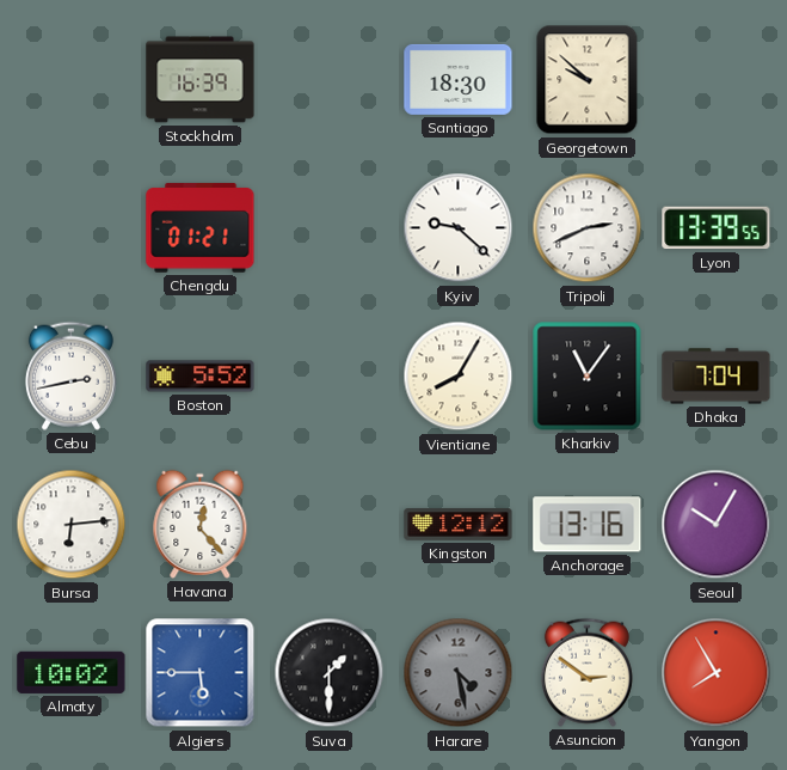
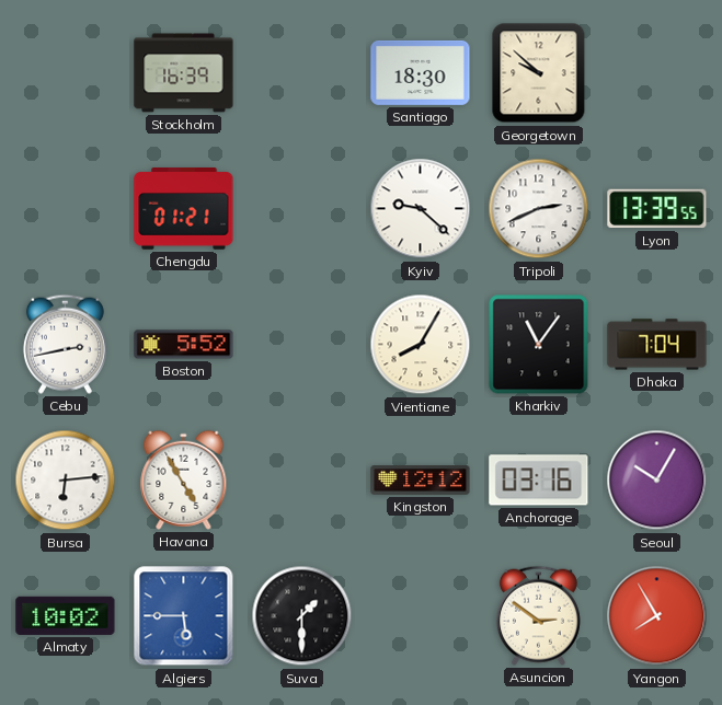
Havana: 12:23 -> 4:55 (184, 479)
Anchorage: 13:16 -> 03:16 (539, 481)
Harare: 4:28 -> none (459, 673)
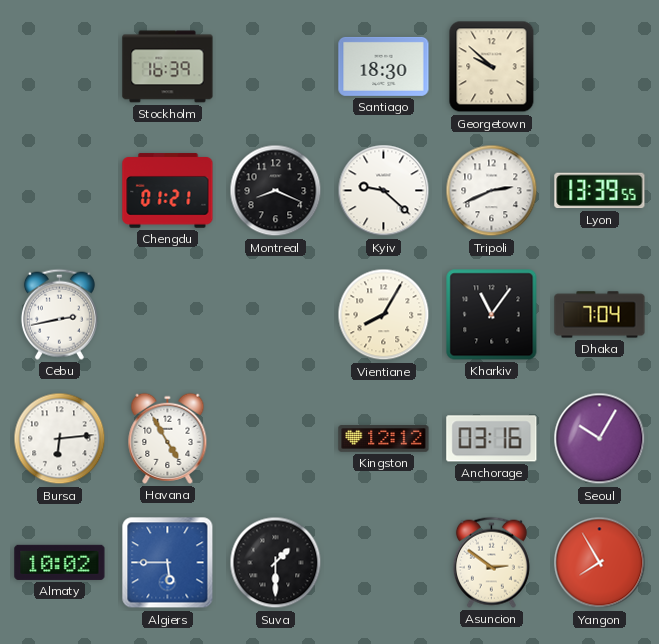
Montreal: none -> 8:19 (276, 191)
Boston: 5:52 -> none (184, 345)
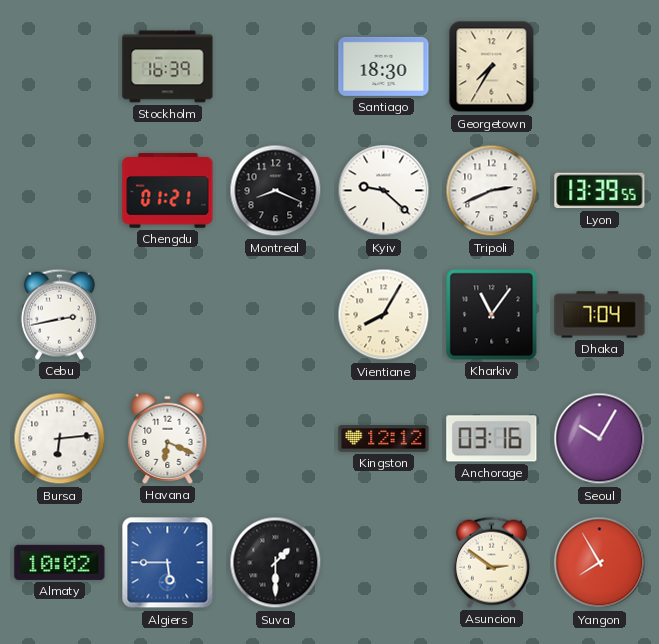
Georgetown: 9:52 -> 7:35 (492, 67)
Havana: 4:55 -> 6:19 (168, 438)
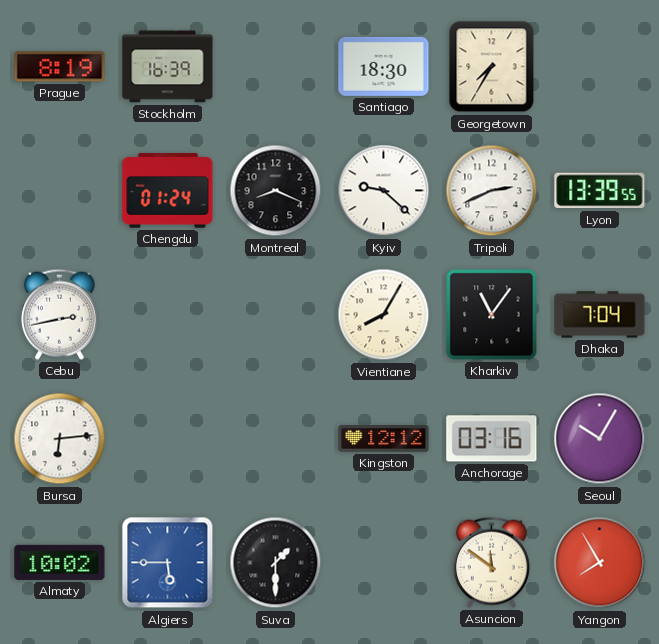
Prague: none -> 8:19 (60, 67)
Chengdu: 01:21 -> 01:24 (168, 191)
Havana: 6:19 -> none (168, 438)
Asuncion: 2:51 -> 11:51 (491, 562)
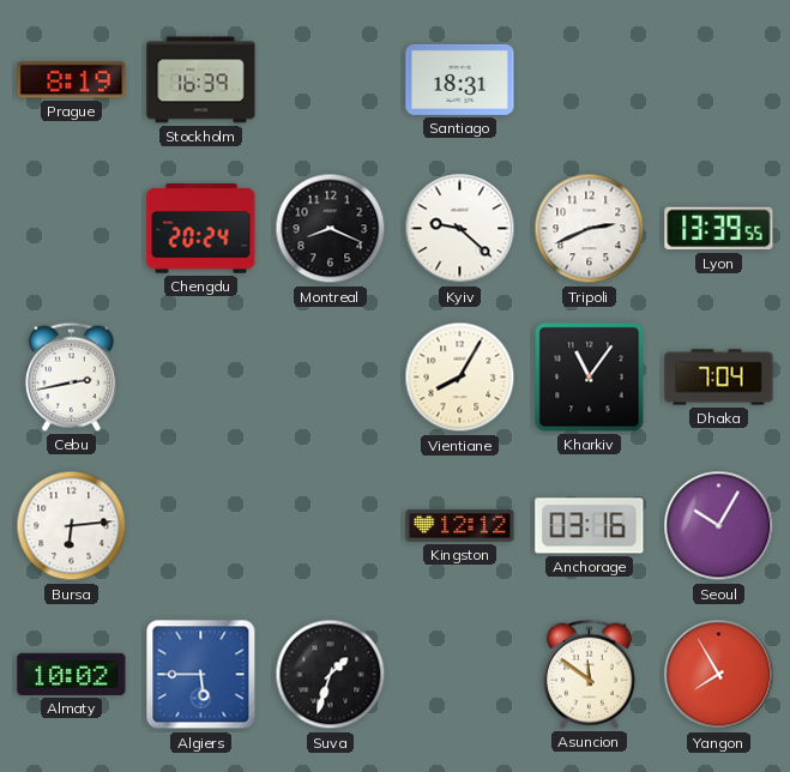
Santiago: 18:30 -> 18:31 (460, 79)
Georgetown: 7:35 -> none (492, 67)
Chengdu: 01:24 -> 20:24 (201, 229)
Suva: 1:30 -> 1:33 (331, 675)
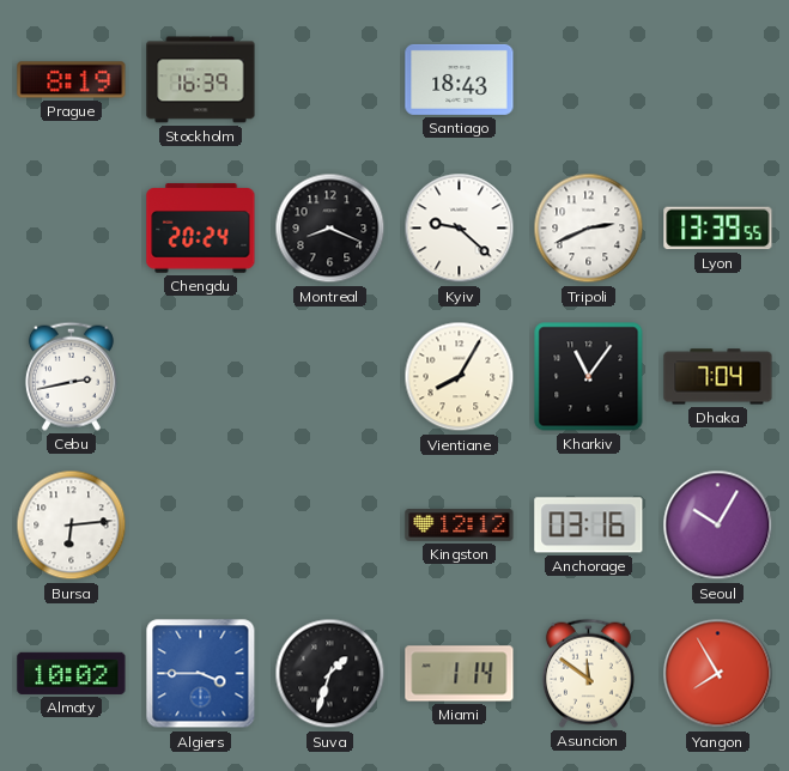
Santiago: 18:31 -> 18:43 (460, 79)
Algiers: 5:45 -> 3:45 (201, 674)
Miami: none -> 1:14 (460, 674)
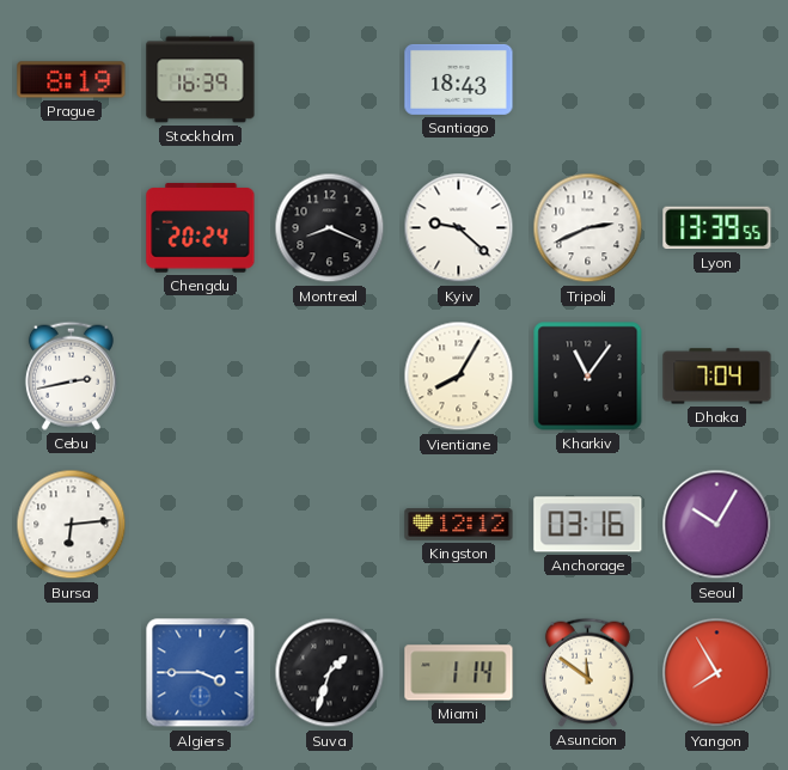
Almaty: 10:02 -> none (72, 673)
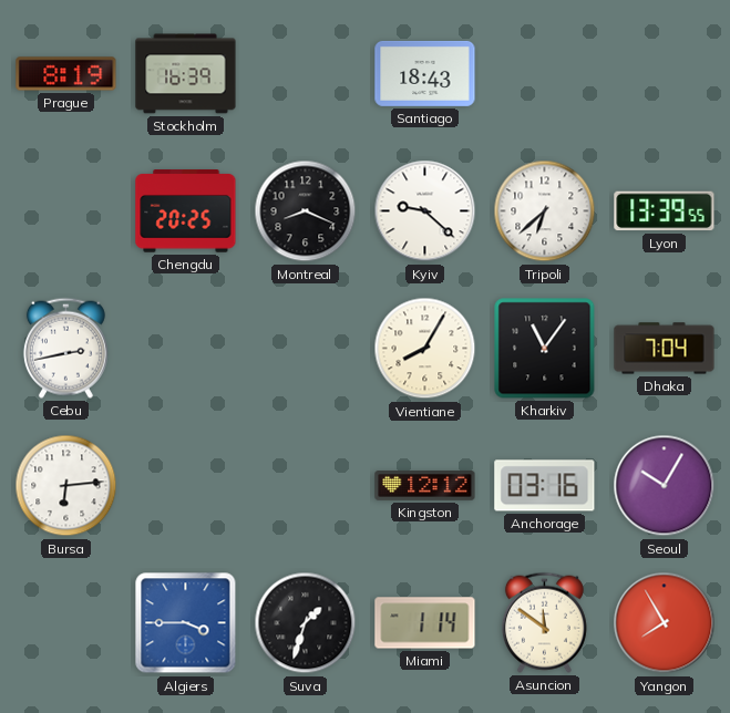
Chengdu: 20:24 -> 20:25 (186, 211)
Tripoli: 2:41 -> 6:38 (545, 211)
